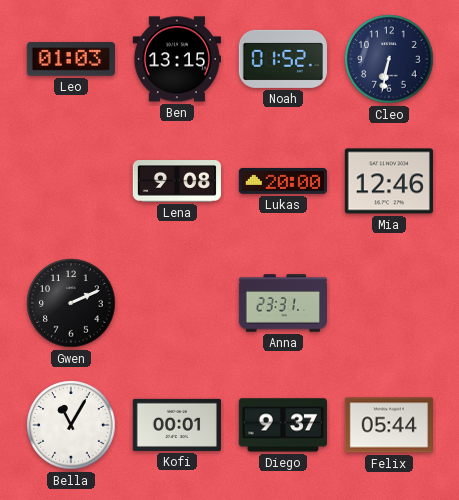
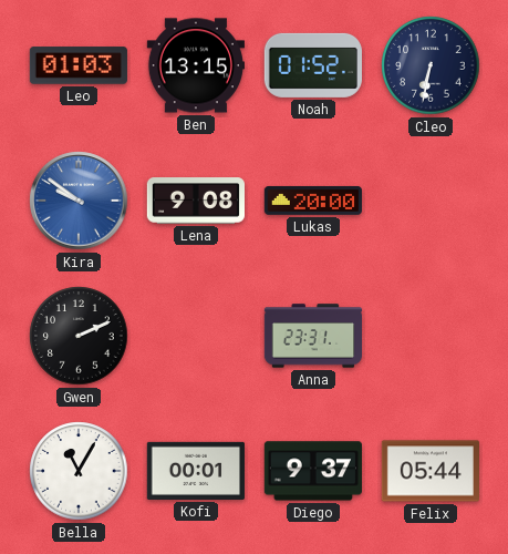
Kira: none -> 9:51 (79, 201)
Mia: 12:46 -> none (389, 181)
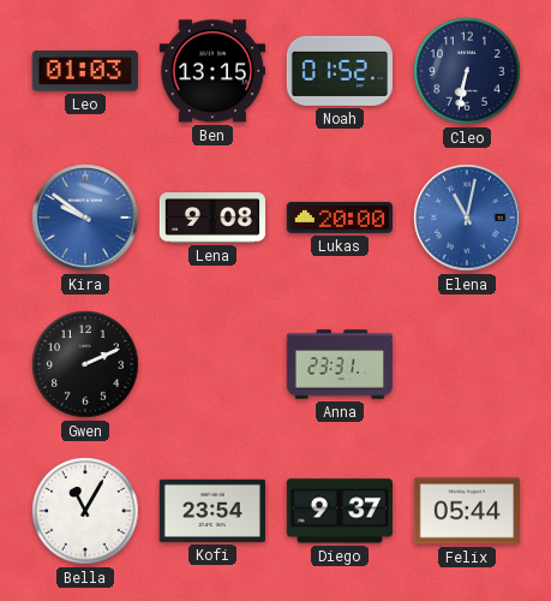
Elena: none -> 11:02 (467, 218)
Kofi: 00:01 -> 23:54 (212, 511)
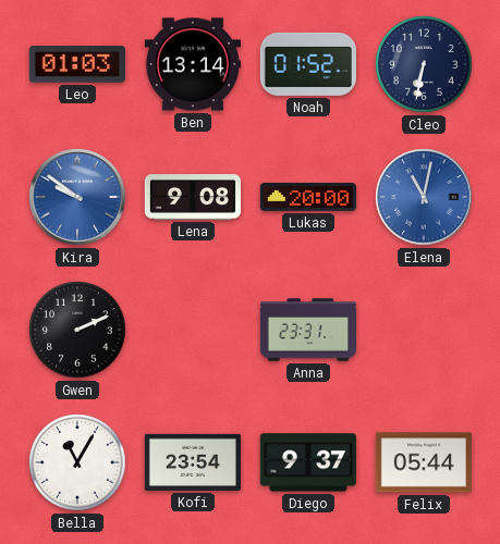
Ben: 13:15 -> 13:14 (192, 64)
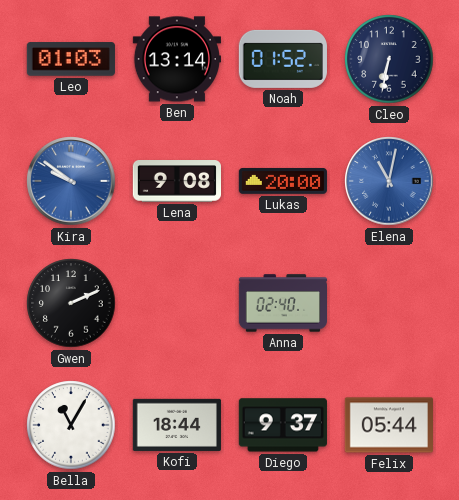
Anna: 23:31 -> 02:40 (282, 303)
Kofi: 23:54 -> 18:44 (177, 425)
